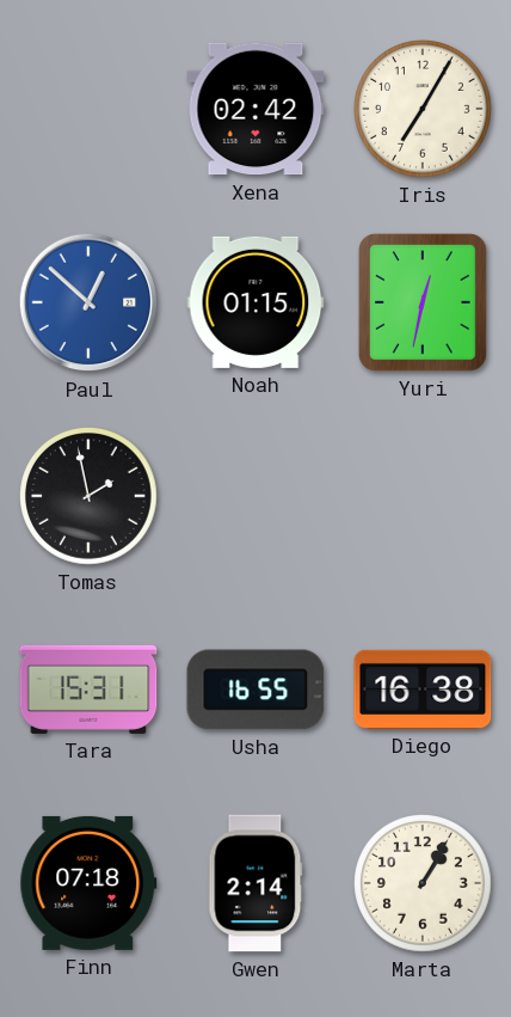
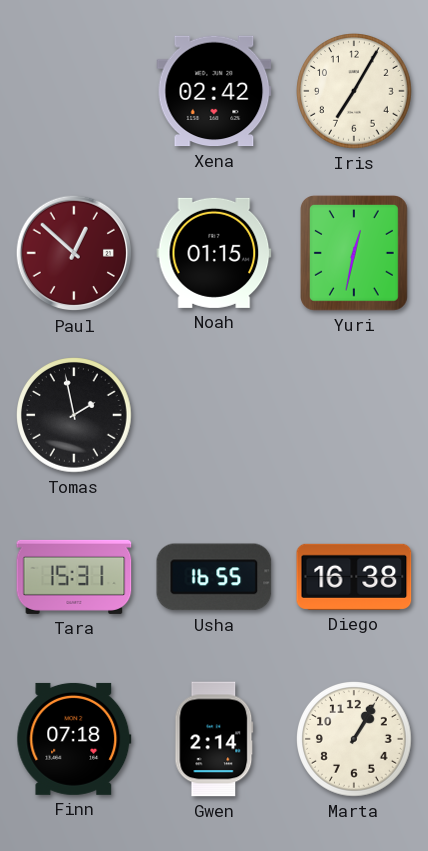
Paul dial: blue -> burgundy (74, 253)
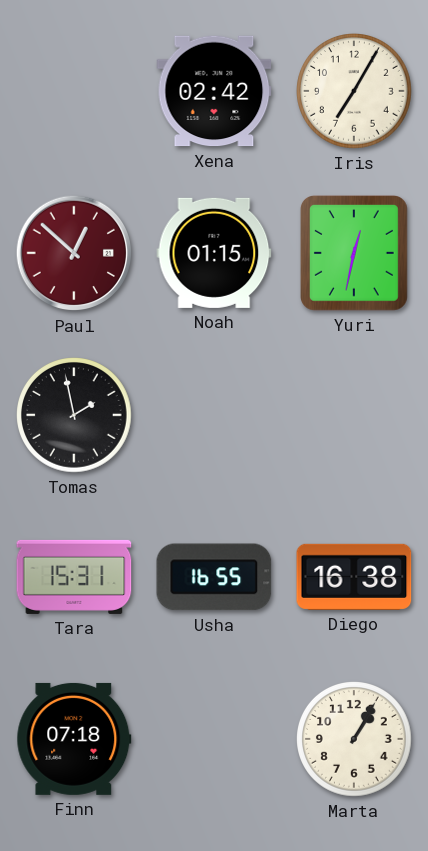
Gwen: 2:14 -> none (214, 739)
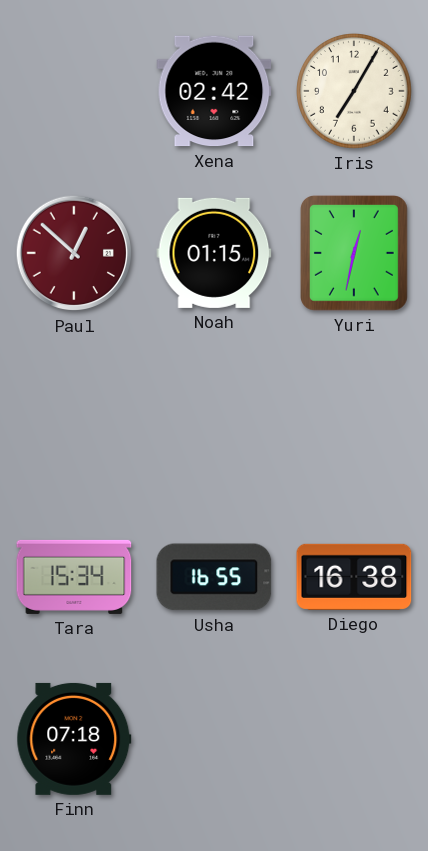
Tomas: 1:58 -> none (75, 416)
Tara: 15:31 -> 15:34 (74, 577)
Marta: 1:05 -> none (355, 740)
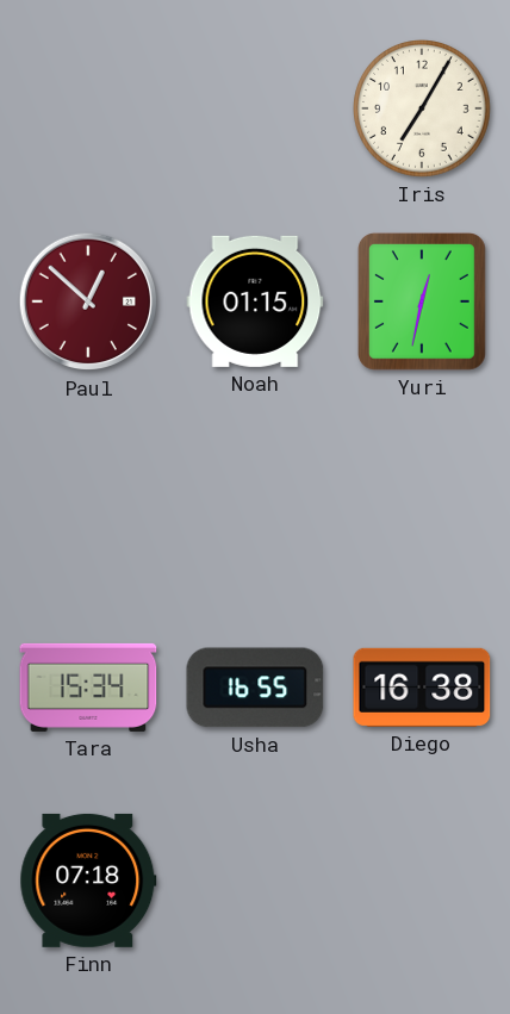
Xena: 02:42 -> none (214, 91)
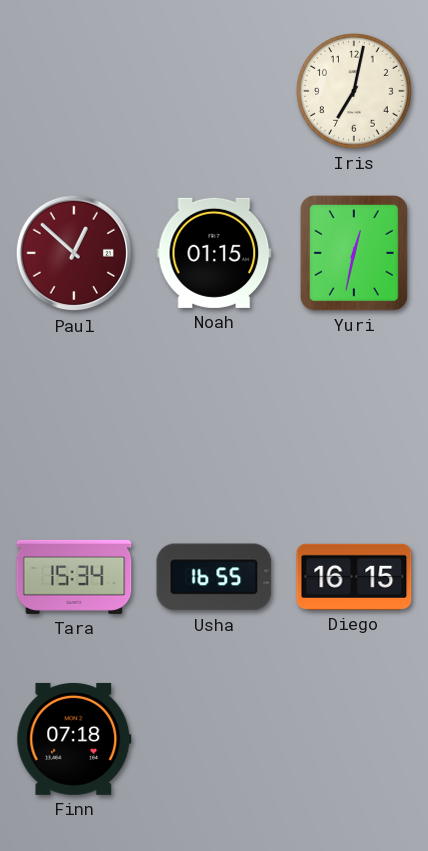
Iris: 7:05 -> 7:02 (355, 92)
Diego: 16:38 -> 16:15 (354, 577)
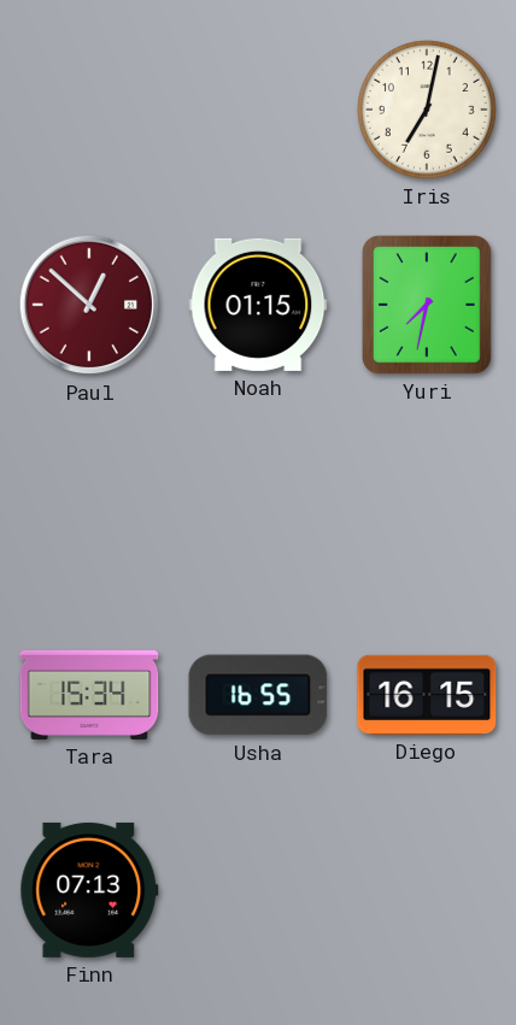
Yuri: 12:32 -> 7:32 (427, 306)
Finn: 07:18 -> 07:13 (89, 890)
